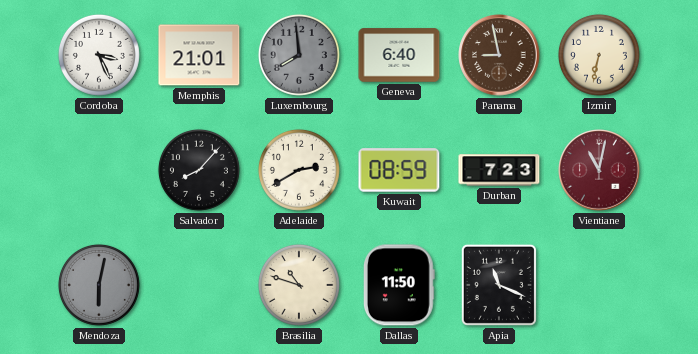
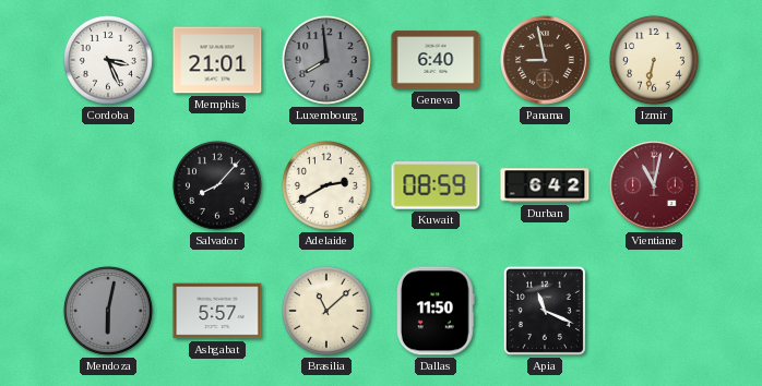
Durban: 7:23 -> 6:42 (545, 185)
Ashgabat: none -> 5:57 (217, 311)
Brasilia: 10:48 -> 11:08 (326, 311)
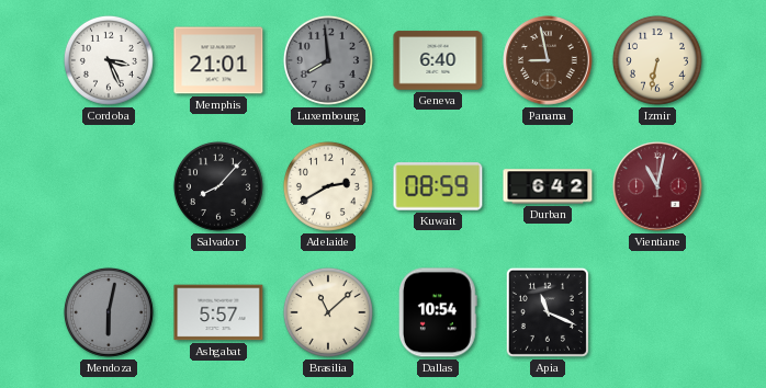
Dallas: 11:50 -> 10:54 (438, 312)
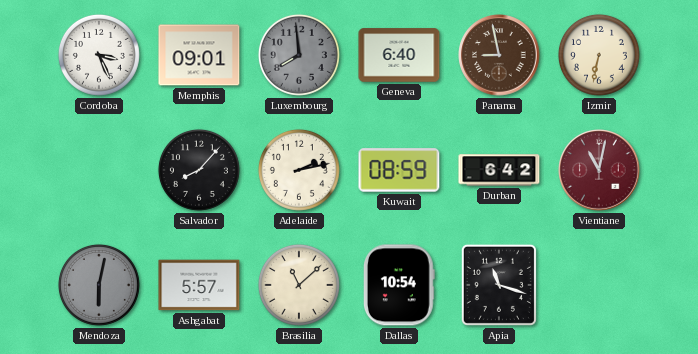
Memphis: 21:01 -> 09:01 (199, 55)
Adelaide: 2:40 -> 2:13 (299, 170)
Apia: 11:19 -> 11:18 (499, 285)
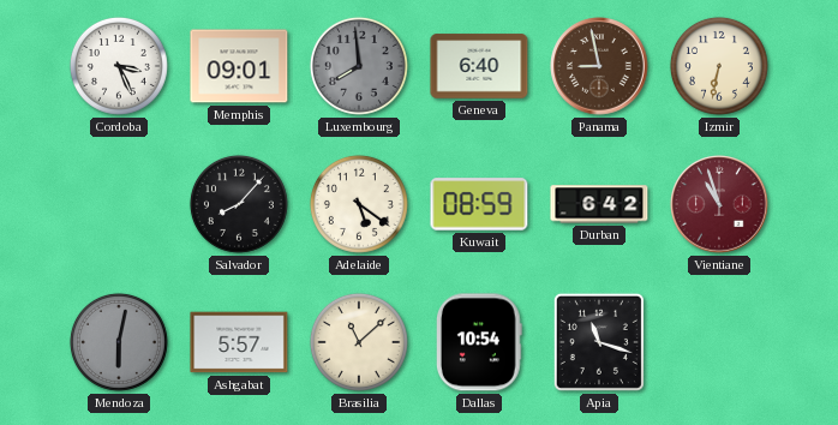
Adelaide: 2:13 -> 5:21 (359, 204)
Vientiane: 11:02 -> 10:57 (719, 204)
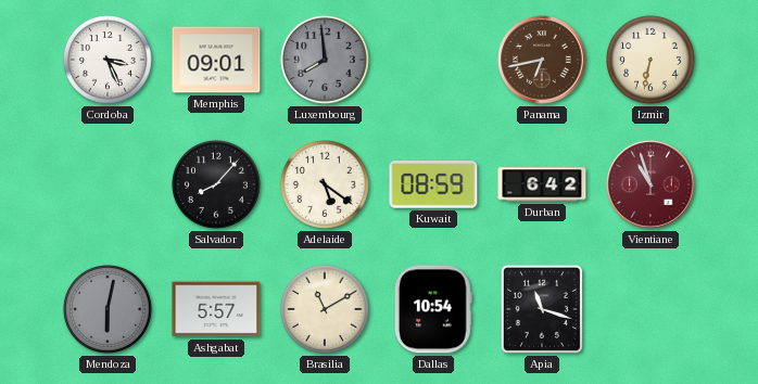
Geneva: 6:40 -> none (479, 66)
Panama: 8:58 -> 6:43 (542, 60)
Brasilia: 11:08 -> 11:10 (325, 309)
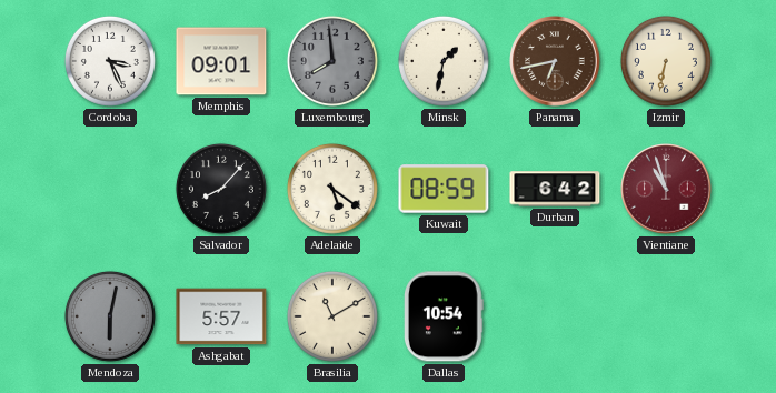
Minsk: none -> 1:32 (444, 61)
Apia: 11:18 -> none (542, 309)
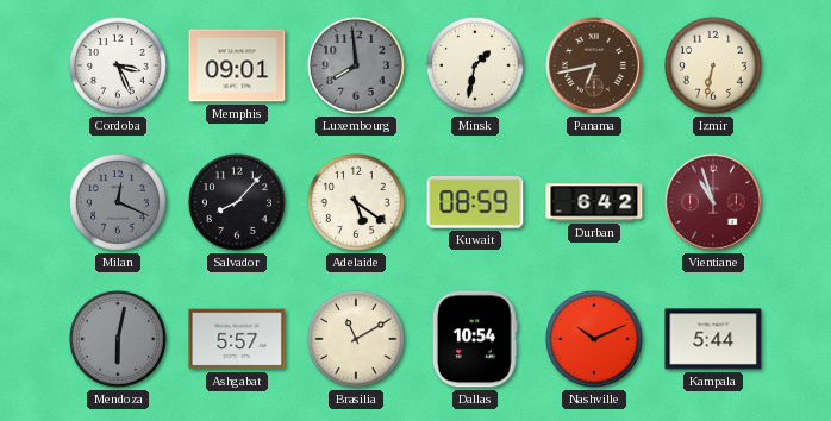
Milan: none -> 12:19 (118, 202)
Nashville: none -> 10:11 (594, 339)
Kampala: none -> 5:44 (713, 339)
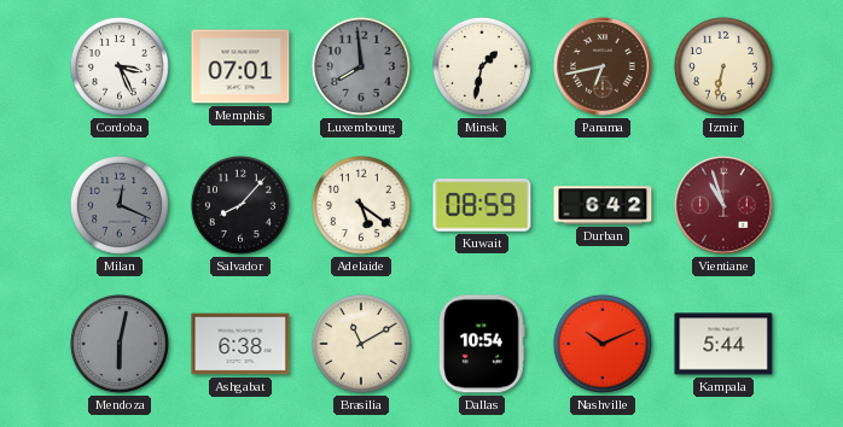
Memphis: 09:01 -> 07:01 (240, 66)
Ashgabat: 5:57 -> 6:38 (240, 344)
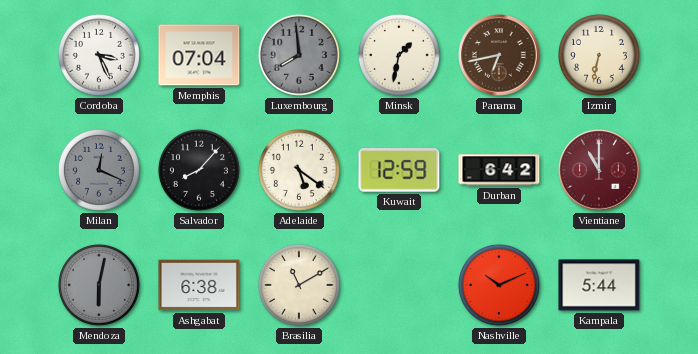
Memphis: 07:01 -> 07:04 (199, 55)
Kuwait: 08:59 -> 12:59 (399, 170)
Vientiane: 10:57 -> 11:00 (599, 170)
Dallas: 10:54 -> none (482, 344)
